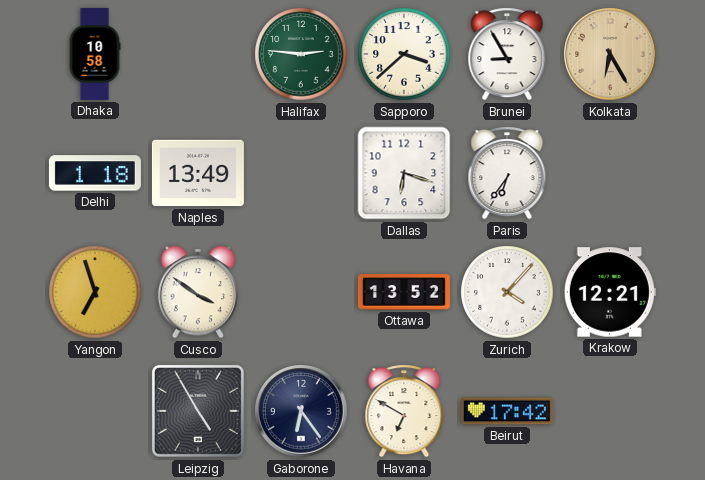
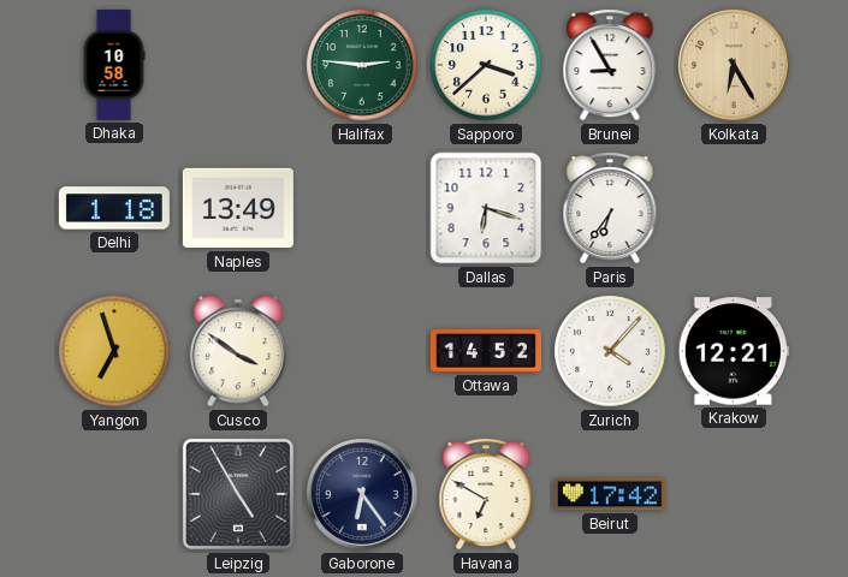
Ottawa: 13:52 -> 14:52 (486, 351)
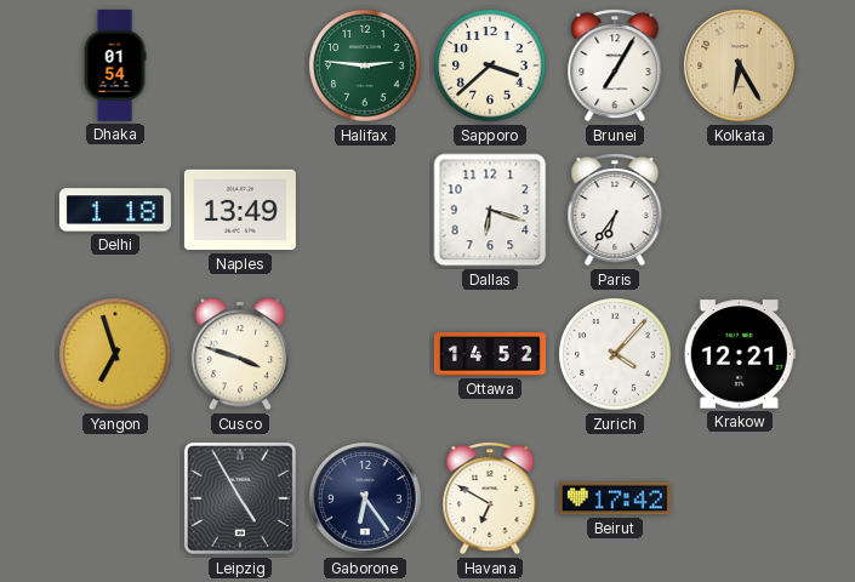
Dhaka: 10:58 -> 01:54 (115, 65)
Brunei: 8:55 -> 7:05 (615, 65)
Cusco: 3:51 -> 3:48 (240, 354)
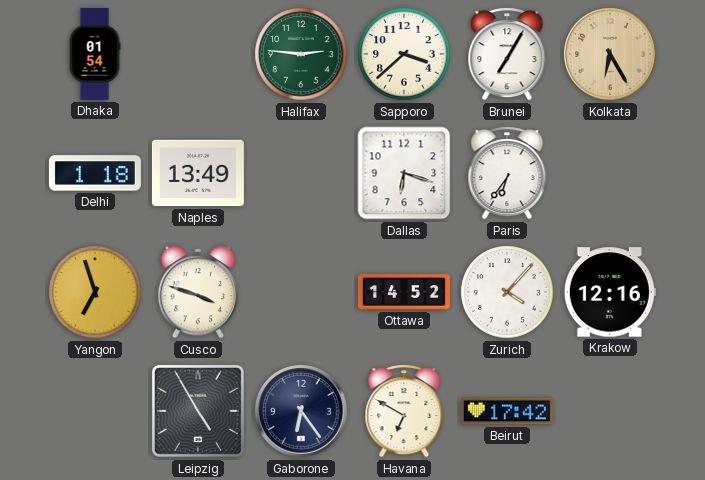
Krakow: 12:21 -> 12:16 (610, 292)
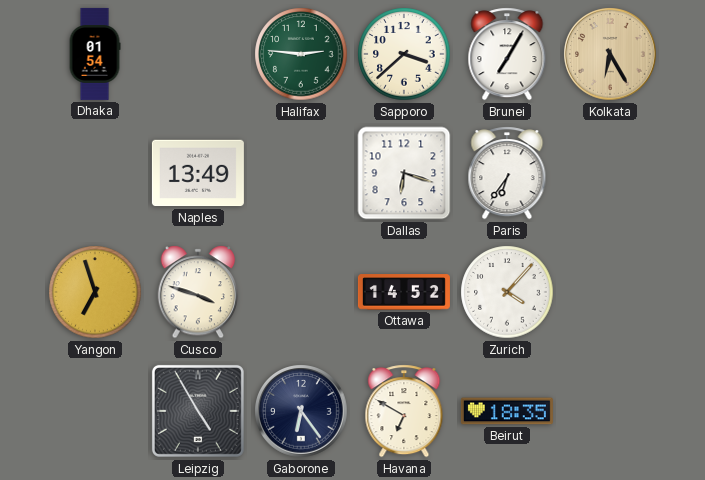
Delhi: 1:18 -> none (95, 173)
Krakow: 12:16 -> none (610, 292)
Beirut: 17:42 -> 18:35 (507, 411)
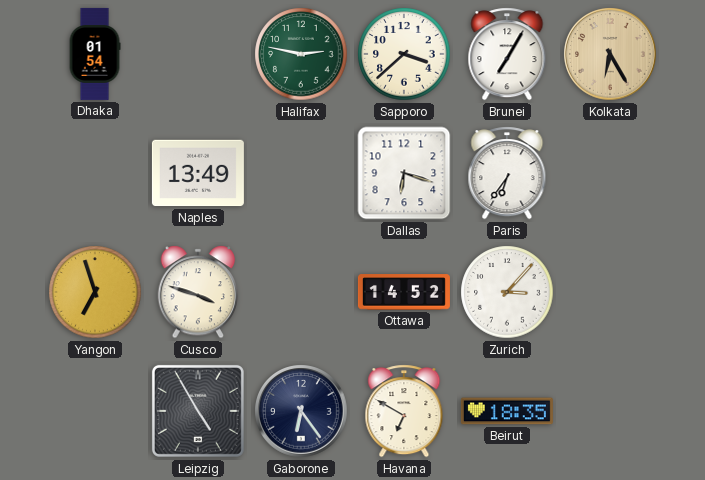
Halifax: 2:46 -> 2:47 (301, 54)
Zurich: 4:07 -> 3:07 (507, 292)
